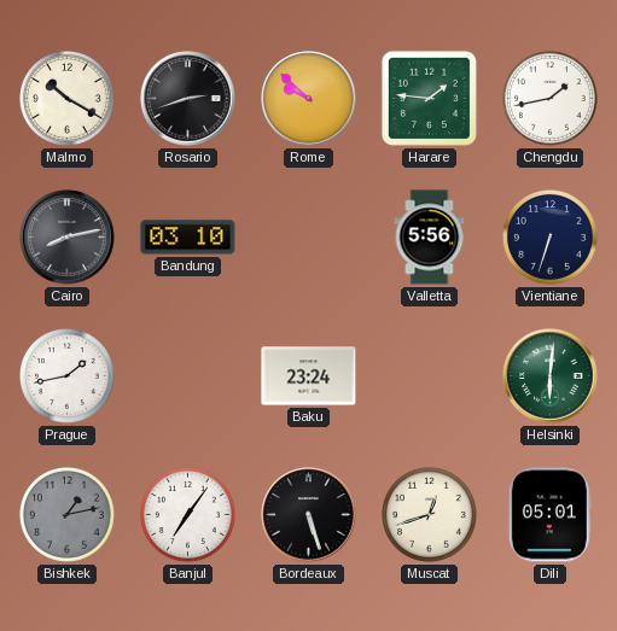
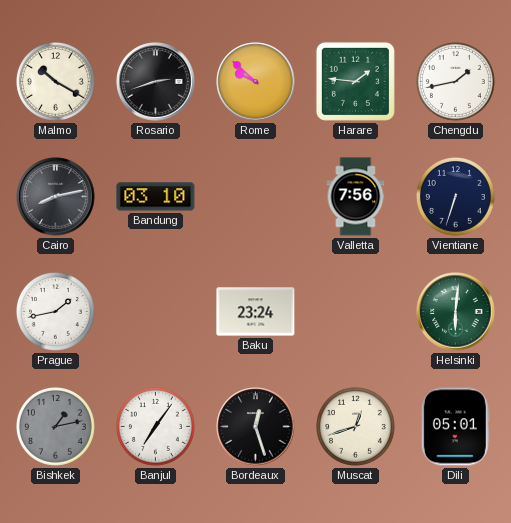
Valletta: 5:56 -> 7:56 (356, 197)
Bordeaux: 5:27 -> 12:27 (256, 427)
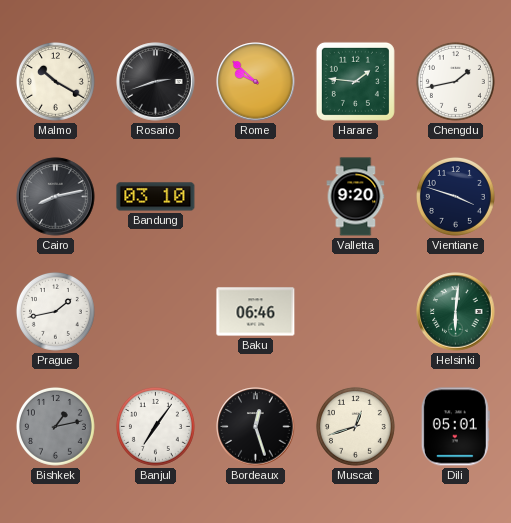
Valletta: 7:56 -> 9:20 (356, 197)
Vientiane: 6:33 -> 3:48 (455, 196)
Baku: 23:24 -> 06:46 (256, 312)
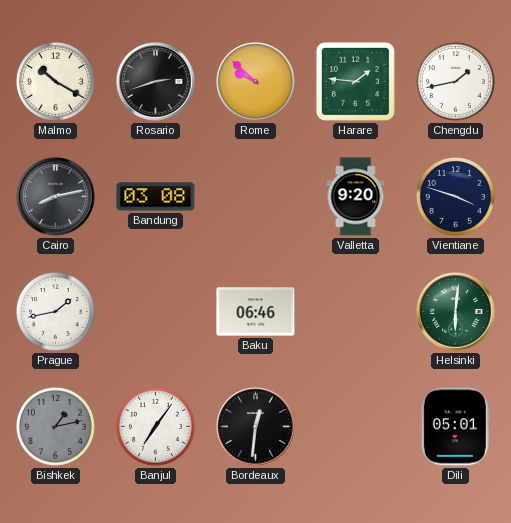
Bandung: 03:10 -> 03:08 (156, 197)
Bordeaux: 12:27 -> 12:31 (256, 427)
Muscat: 12:42 -> none (355, 426)
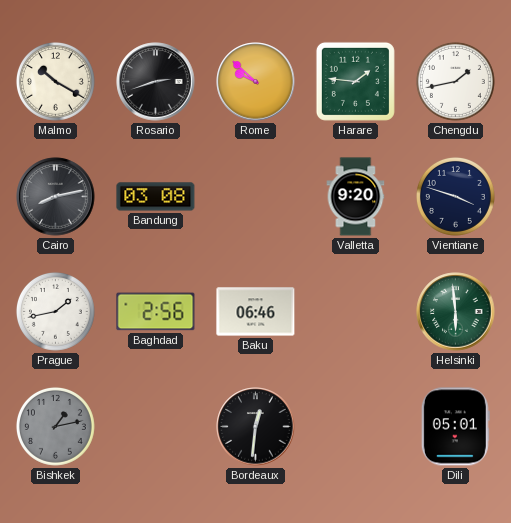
Baghdad: none -> 2:56 (156, 312)
Helsinki: 6:01 -> 5:59 (456, 312)
Banjul: 7:06 -> none (155, 426)
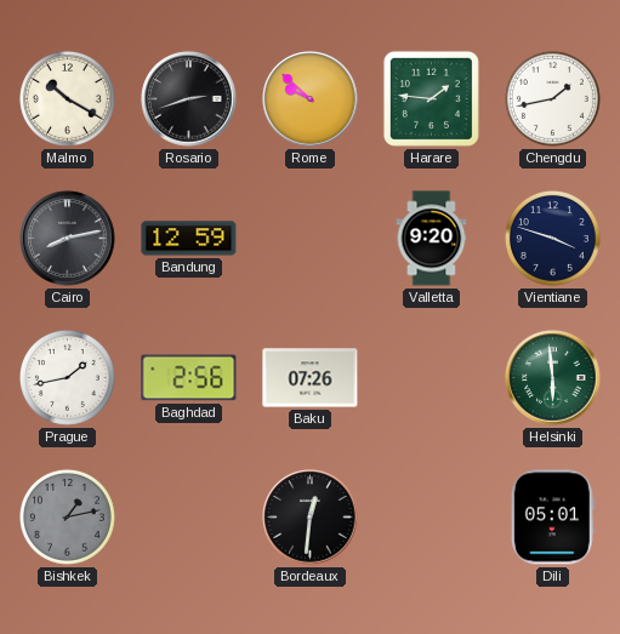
Bandung: 03:08 -> 12:59 (189, 239)
Baku: 06:46 -> 07:26 (311, 378)
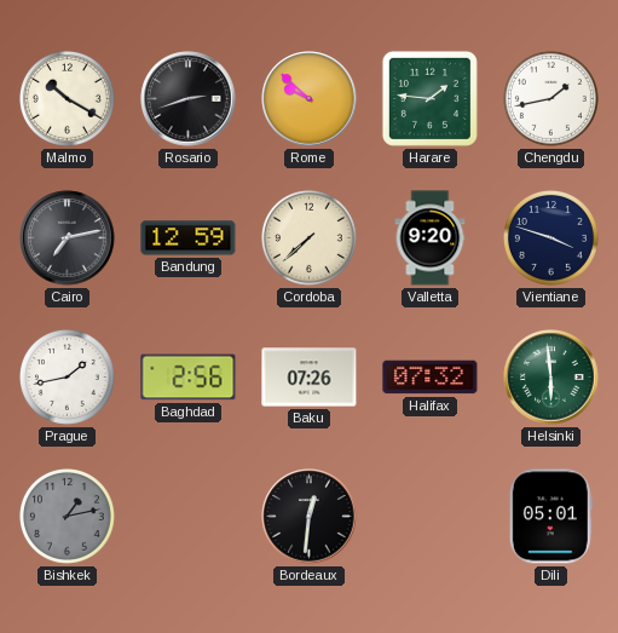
Cairo: 8:13 -> 7:13 (68, 238)
Cordoba: none -> 7:38 (308, 237)
Halifax: none -> 07:32 (431, 378)
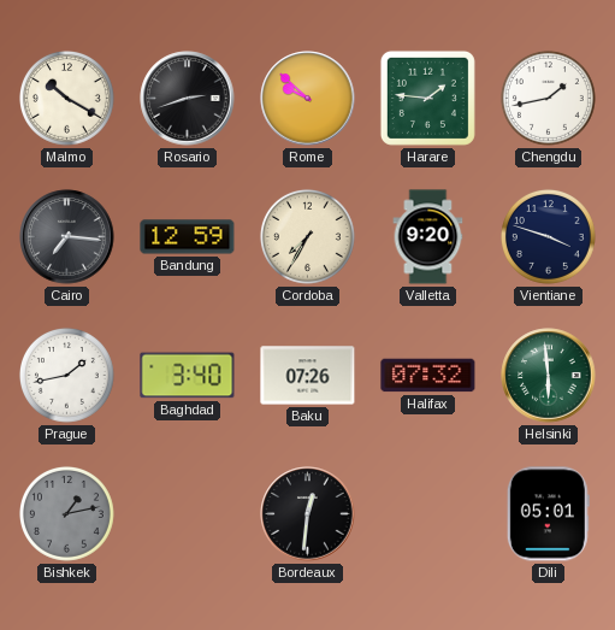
Cairo: 7:13 -> 7:16 (67, 237)
Cordoba: 7:38 -> 7:35 (307, 236)
Baghdad: 2:56 -> 3:40 (188, 376)
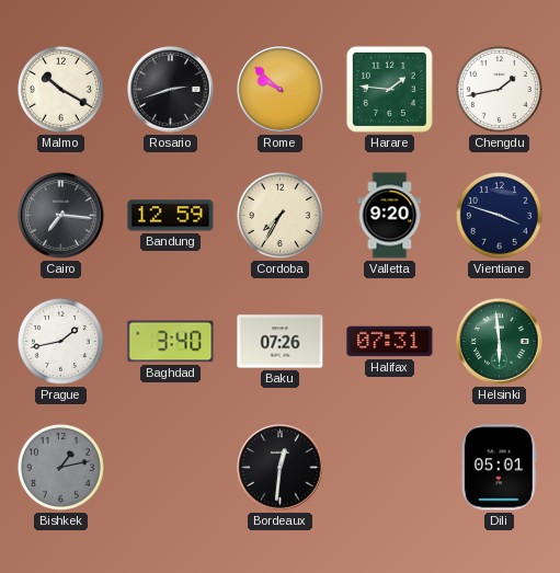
Halifax: 07:32 -> 07:31 (390, 342)
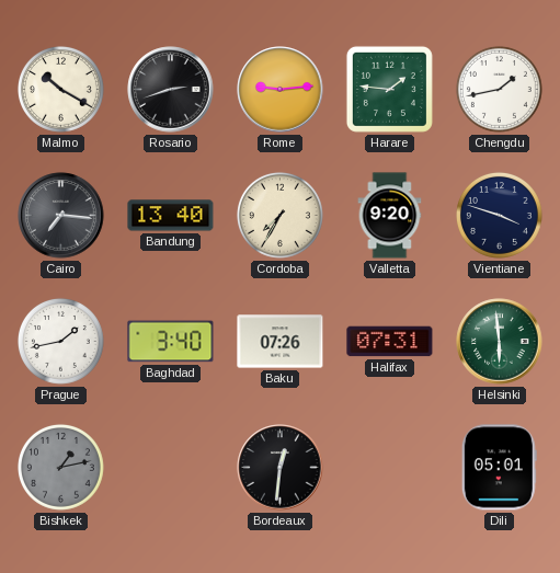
Rome: 9:52 -> 9:14 (281, 90)
Bandung: 12:59 -> 13:40 (171, 216)
